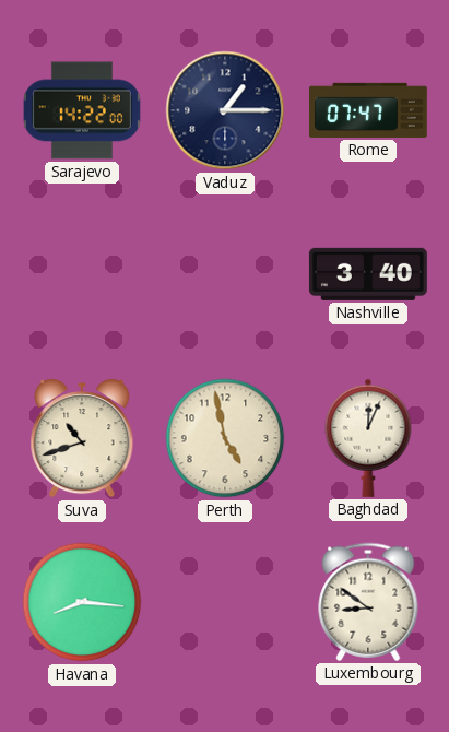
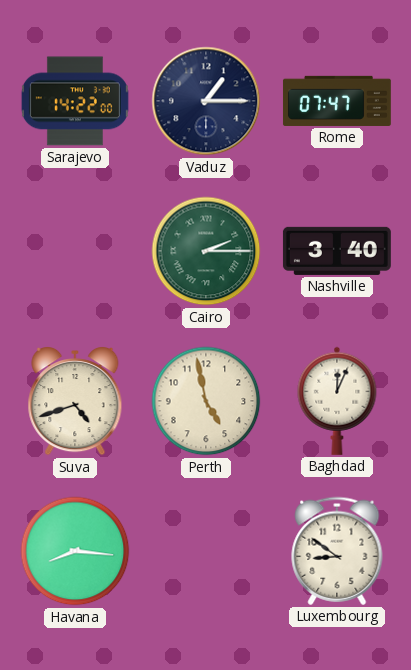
Cairo: none -> 2:15 (206, 251)
Suva: 10:42 -> 4:42 (75, 402)
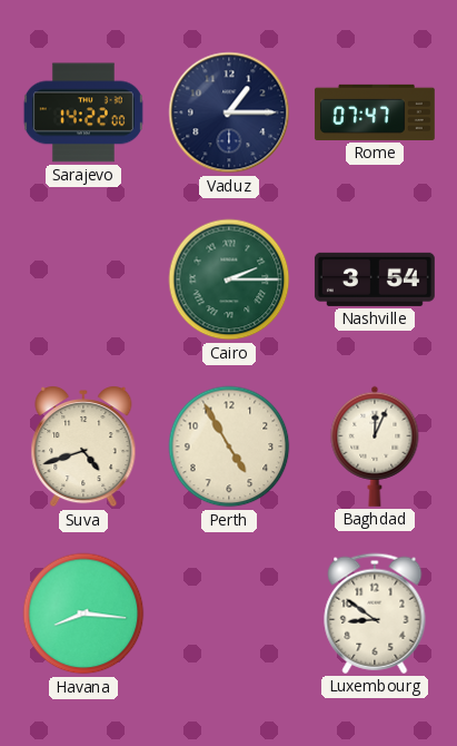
Nashville: 3:40 -> 3:54 (375, 279)
Perth: 4:58 -> 4:55 (229, 446)
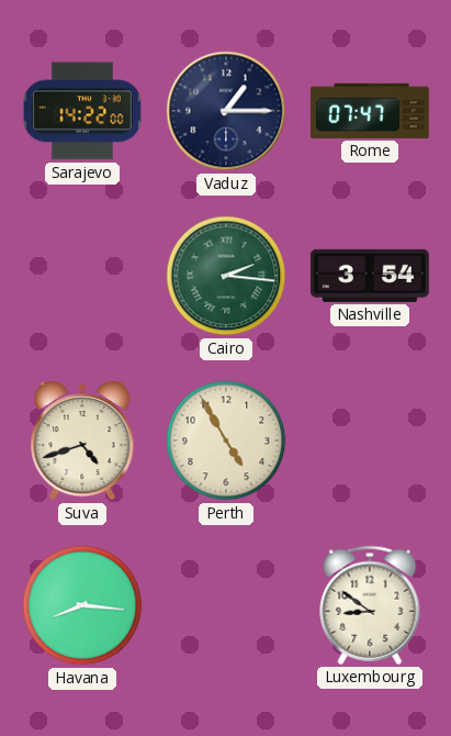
Cairo: 2:15 -> 2:16 (226, 276)
Baghdad: 12:04 -> none (375, 446)
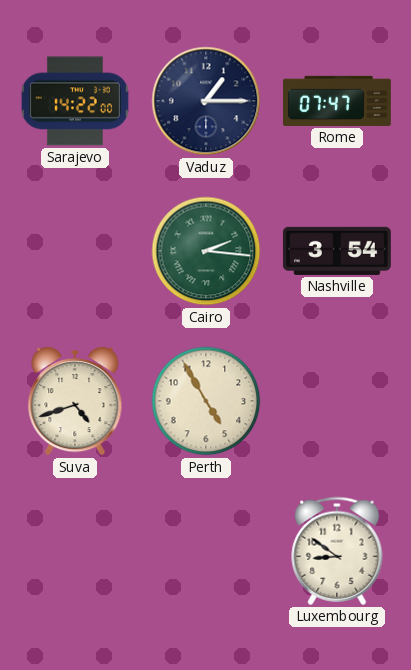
Havana: 8:16 -> none (82, 605)
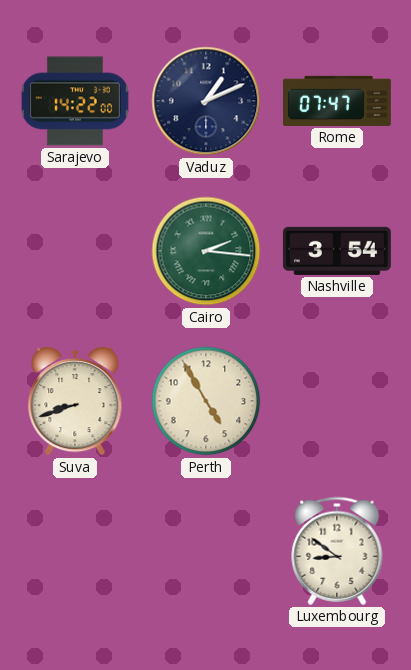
Vaduz: 1:15 -> 1:11 (206, 101)
Suva: 4:42 -> 8:42 (75, 402)
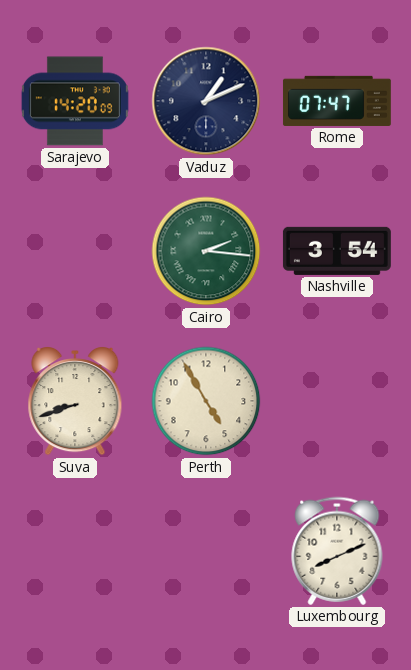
Sarajevo: 14:22 -> 14:20 (75, 101)
Luxembourg: 8:51 -> 8:11 (337, 551)
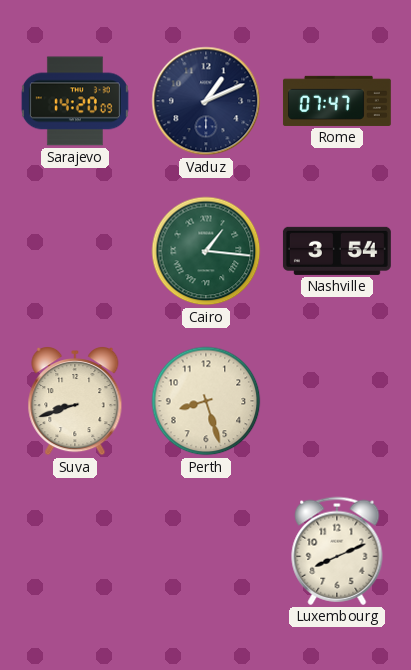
Cairo: 2:16 -> 1:16 (206, 251)
Perth: 4:55 -> 8:27 (206, 401)
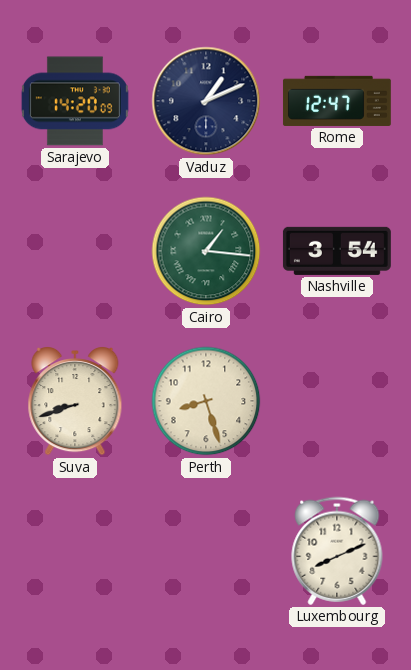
Rome: 07:47 -> 12:47 (337, 101)
